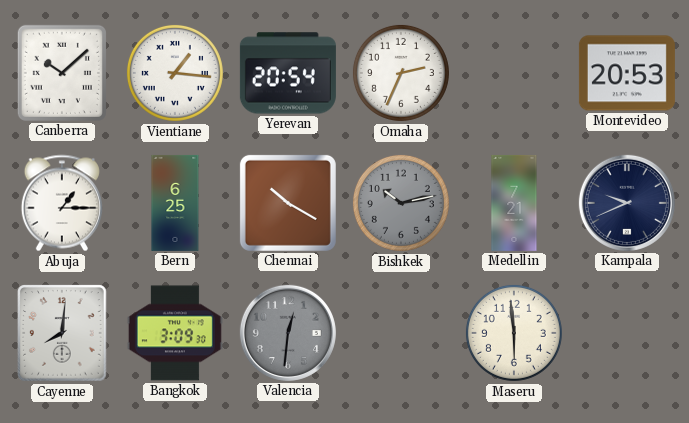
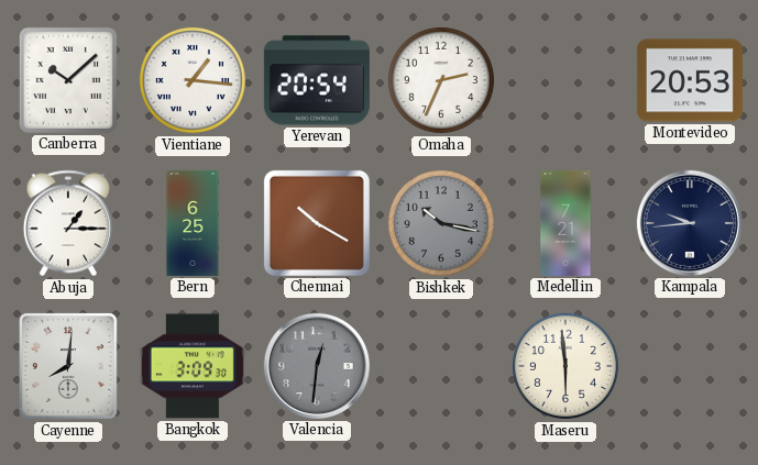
Bishkek: 10:13 -> 10:17 (441, 223)
Kampala: 9:41 -> 9:44 (690, 223)
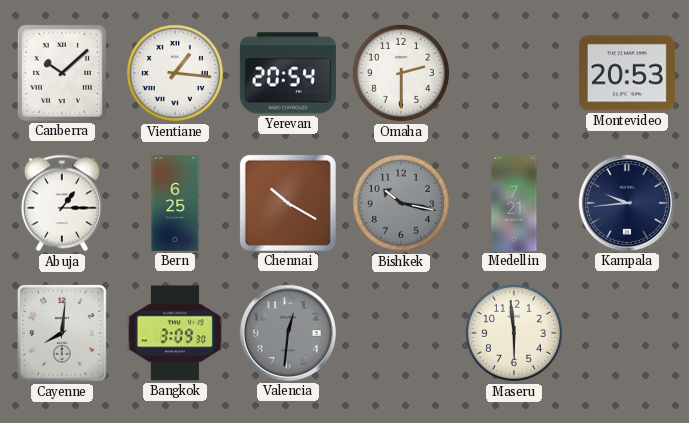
Omaha: 2:34 -> 2:30 (401, 73)
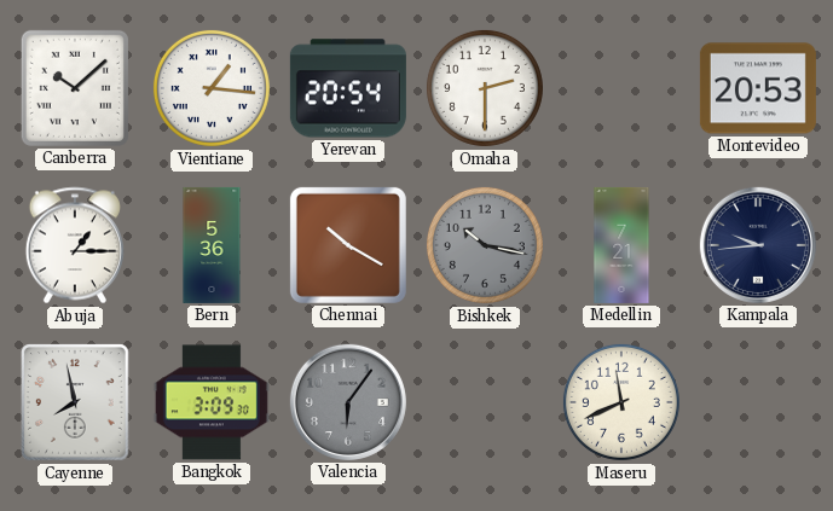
Bern: 6:25 -> 5:36 (212, 245)
Cayenne: 8:01 -> 7:58 (75, 402)
Valencia: 12:31 -> 6:06 (348, 402)
Maseru: 5:59 -> 11:41 (621, 402)
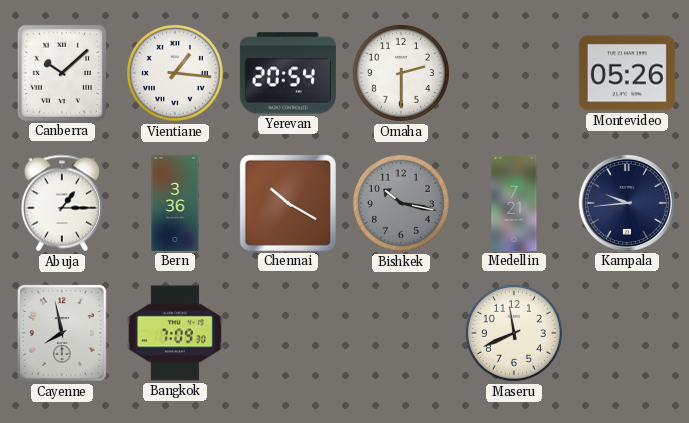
Montevideo: 20:53 -> 05:26 (627, 73)
Bern: 5:36 -> 3:36 (175, 203)
Bangkok: 3:09 -> 7:09 (175, 333)
Valencia: 6:06 -> none (348, 402)
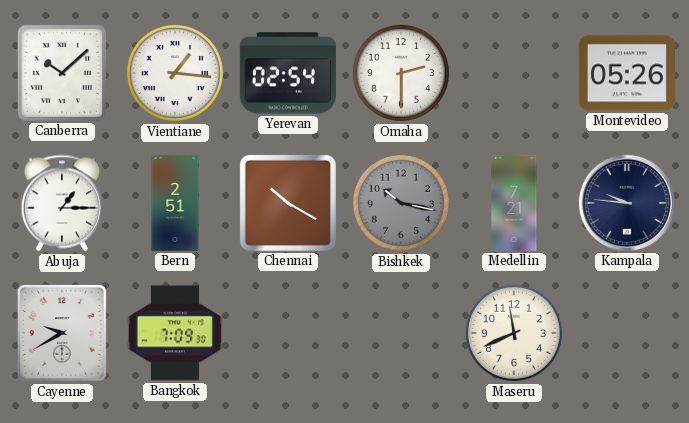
Yerevan: 20:54 -> 02:54 (288, 73)
Bern: 3:36 -> 2:51 (175, 203)
Kampala: 9:44 -> 9:46 (627, 203)
Cayenne: 7:58 -> 9:40 (62, 333)
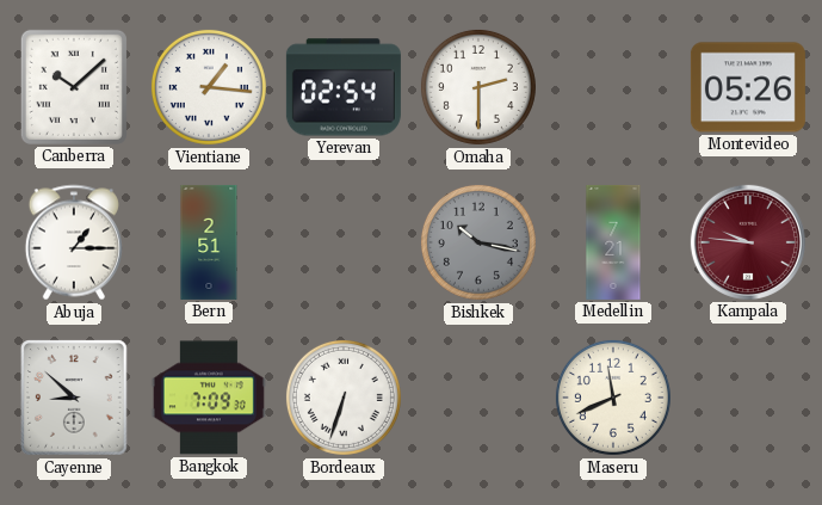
Chennai: 10:20 -> none (288, 203)
Kampala dial: navy -> burgundy (748, 242)
Cayenne: 9:40 -> 8:52 (74, 398)
Bordeaux: none -> 6:33 (344, 398)
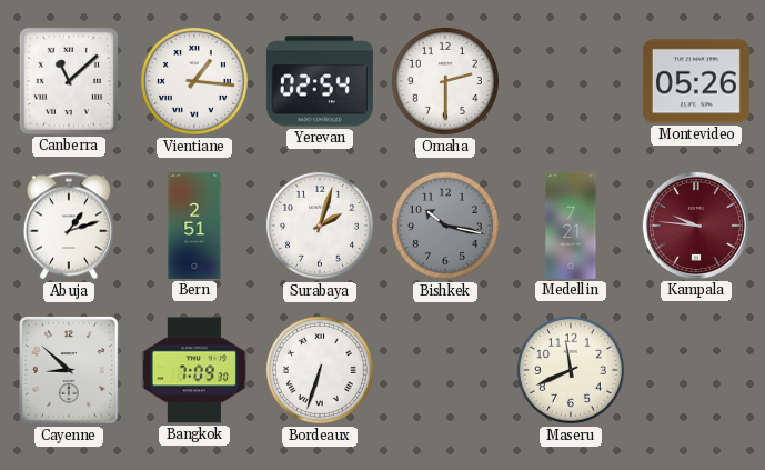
Canberra: 10:08 -> 11:08 (69, 81)
Abuja: 1:15 -> 1:12 (69, 226)
Surabaya: none -> 2:03 (320, 226)
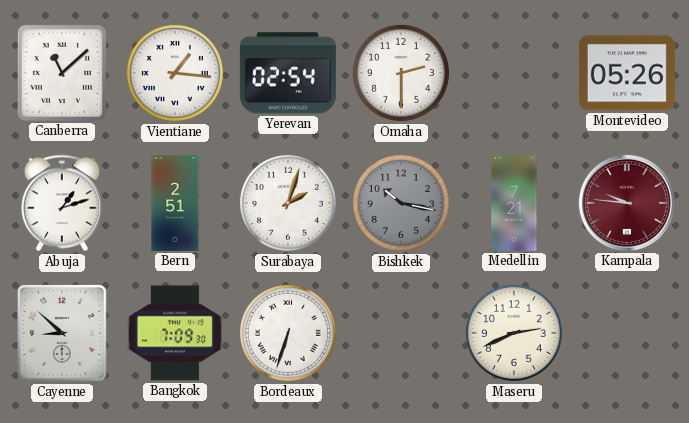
Maseru: 11:41 -> 2:41 (514, 333)
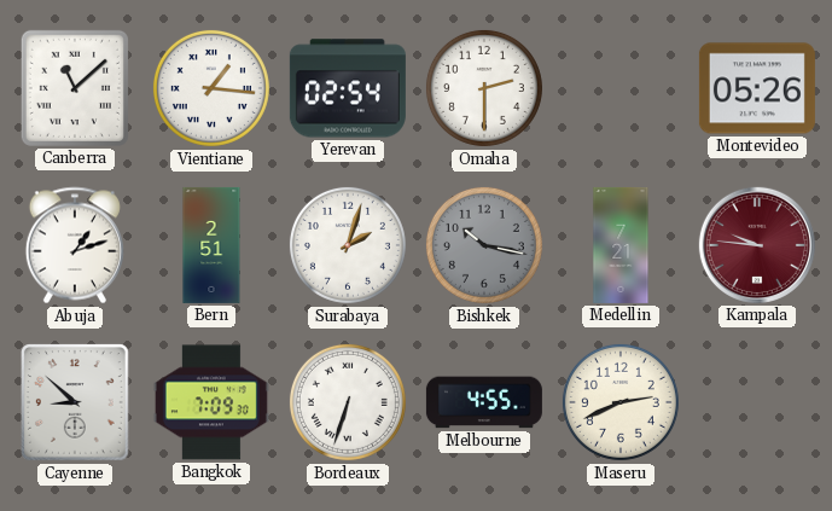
Melbourne: none -> 4:55 (484, 402)
